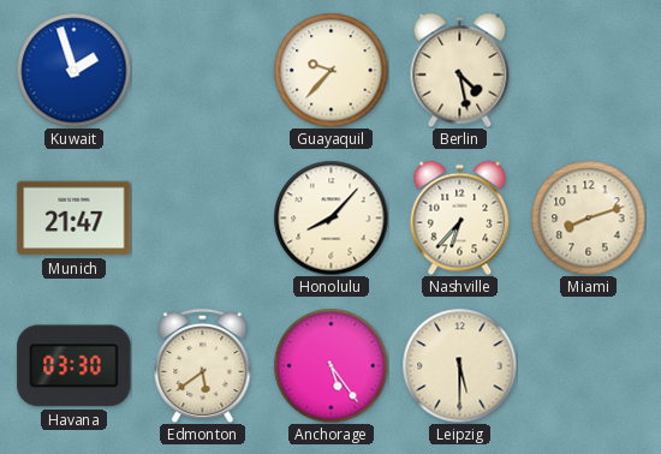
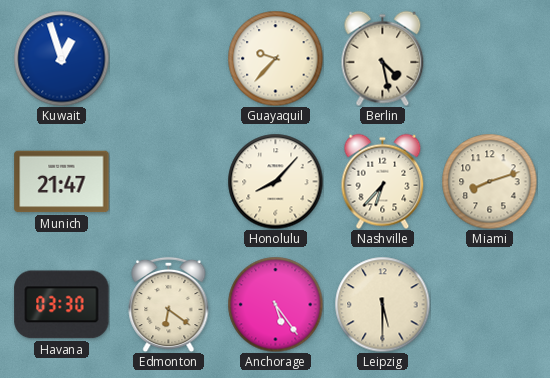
Kuwait: 1:57 -> 12:57 (61, 58)
Edmonton: 5:39 -> 6:21 (169, 304)
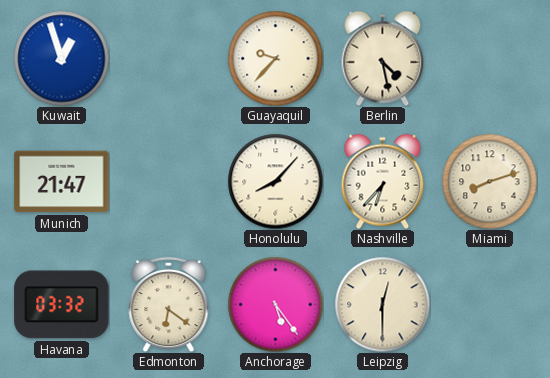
Havana: 03:30 -> 03:32 (62, 305)
Leipzig: 5:30 -> 12:30 (382, 304)
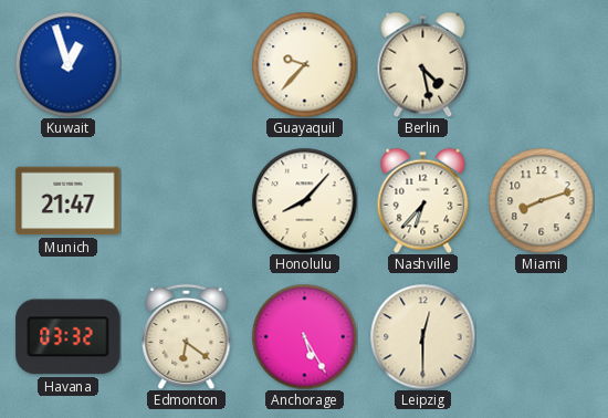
Anchorage: 5:24 -> 5:25 (304, 336)
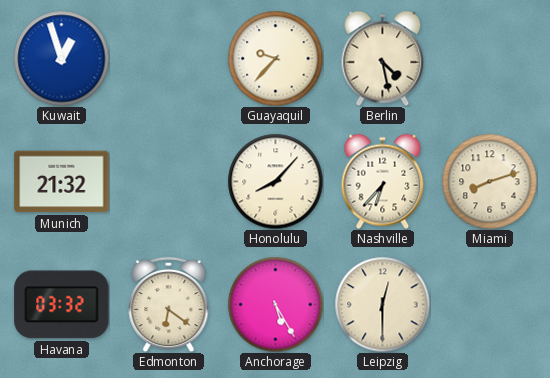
Munich: 21:47 -> 21:32 (62, 182)
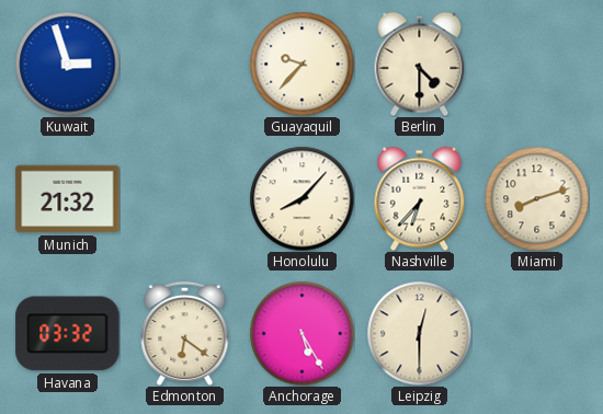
Kuwait: 12:57 -> 2:57 (67, 64)
Berlin: 4:28 -> 4:30 (420, 64)
